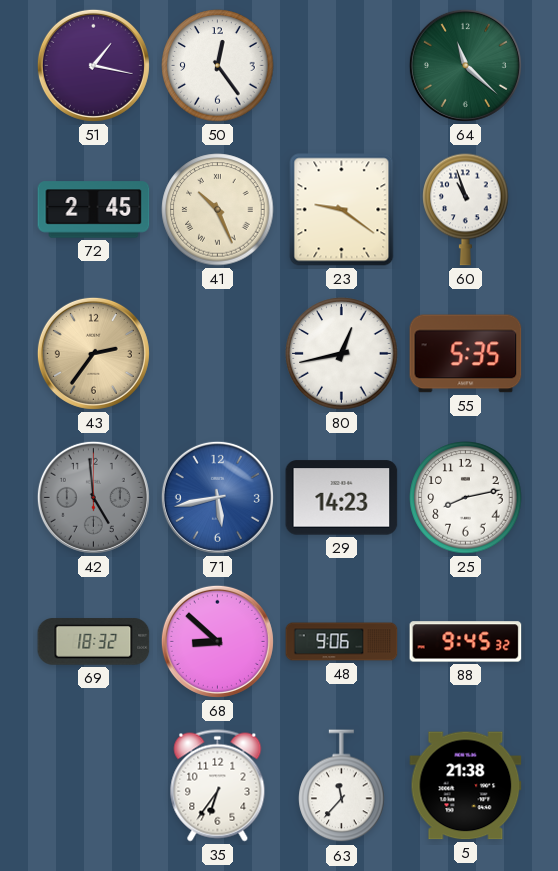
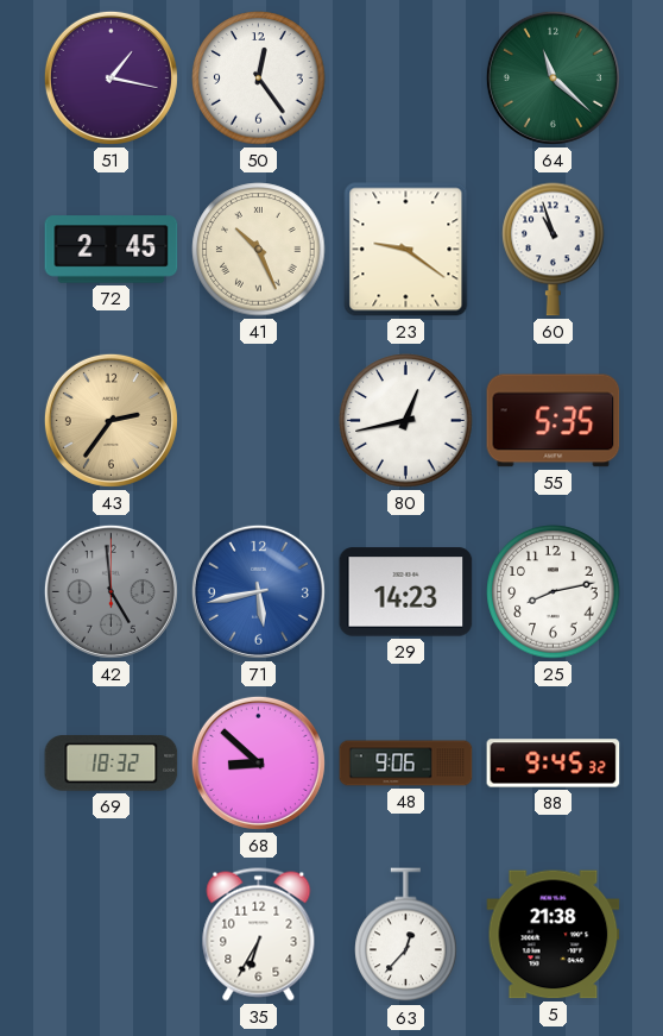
35: 6:36 -> 6:35 (259, 935)
63: 11:37 -> 12:37 (406, 935)
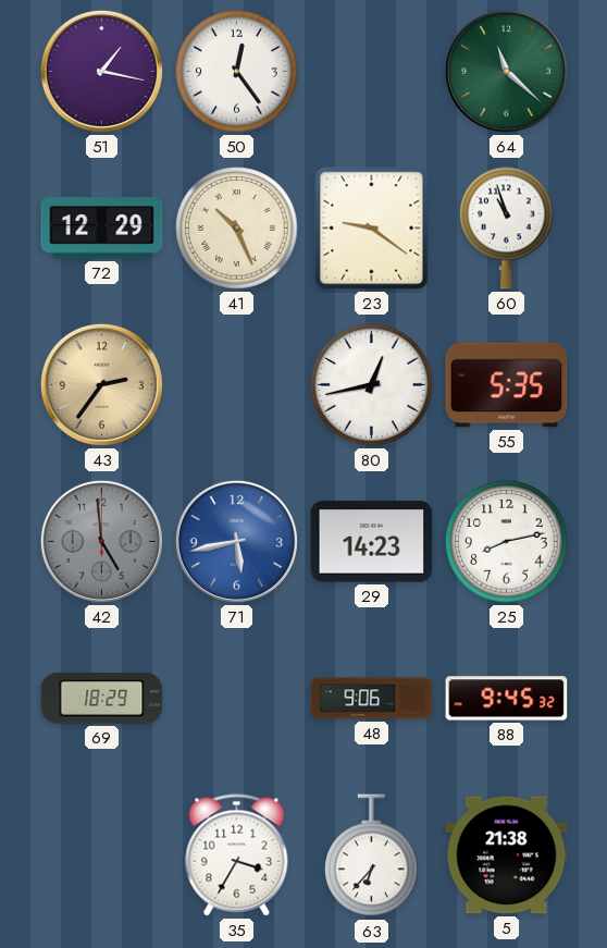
72: 2:45 -> 12:29 (102, 229)
69: 18:32 -> 18:29 (102, 699)
68: 8:52 -> none (258, 762)
35: 6:35 -> 3:35 (237, 855)
63: 12:37 -> 6:37 (372, 855)
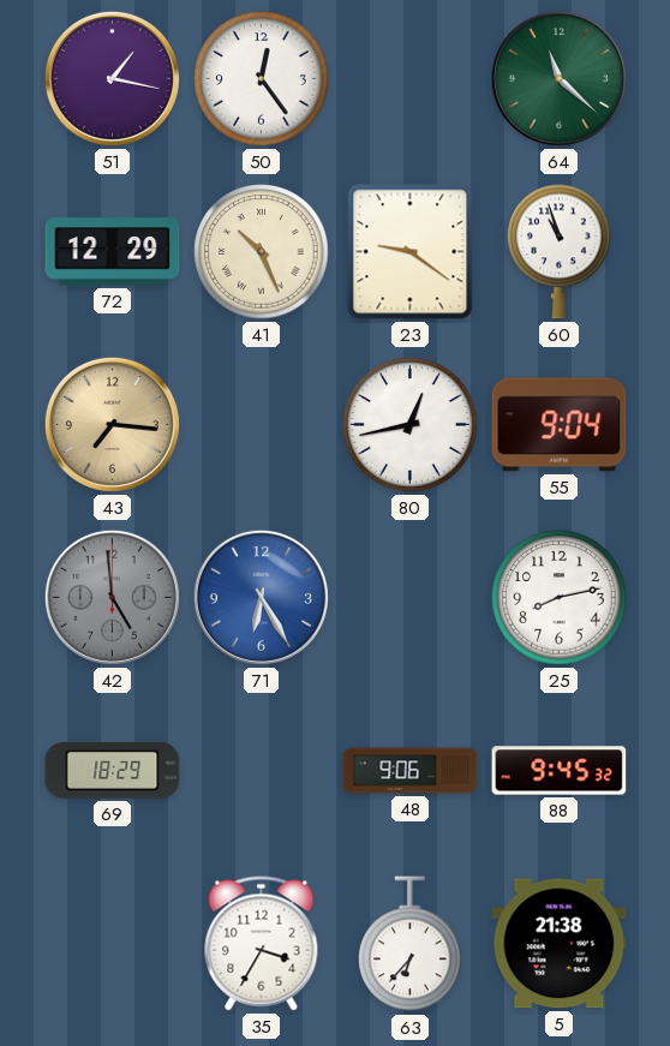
43: 2:36 -> 7:16 (112, 424)
55: 5:35 -> 9:04 (560, 425)
71: 5:43 -> 6:25 (261, 597)
29: 14:23 -> none (372, 542)
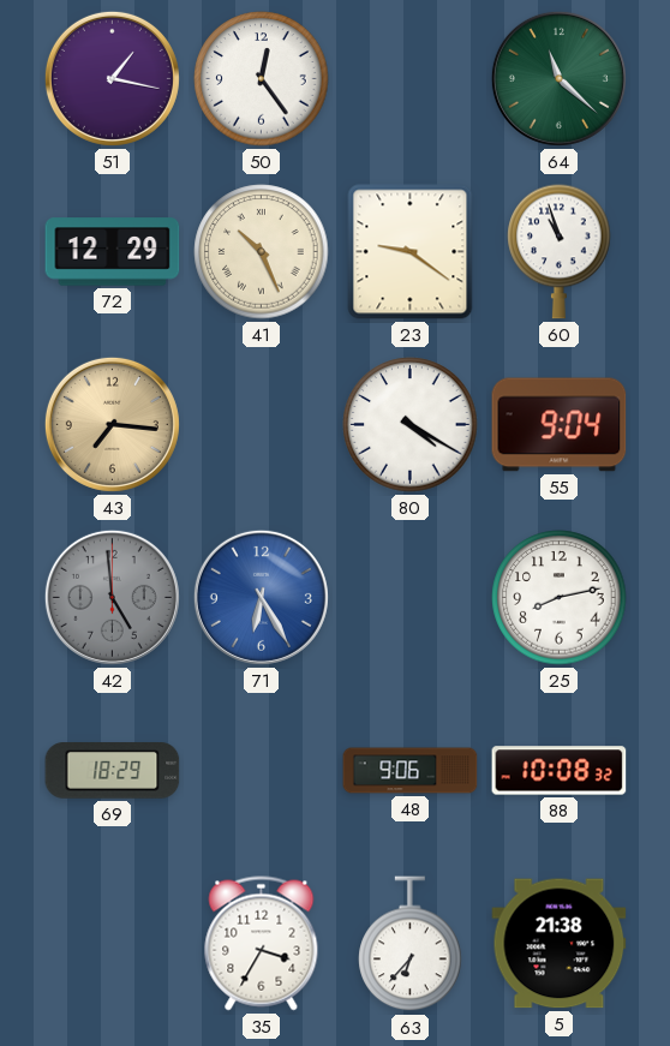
80: 12:43 -> 4:20 (411, 425)
88: 9:45 -> 10:08 (560, 771)
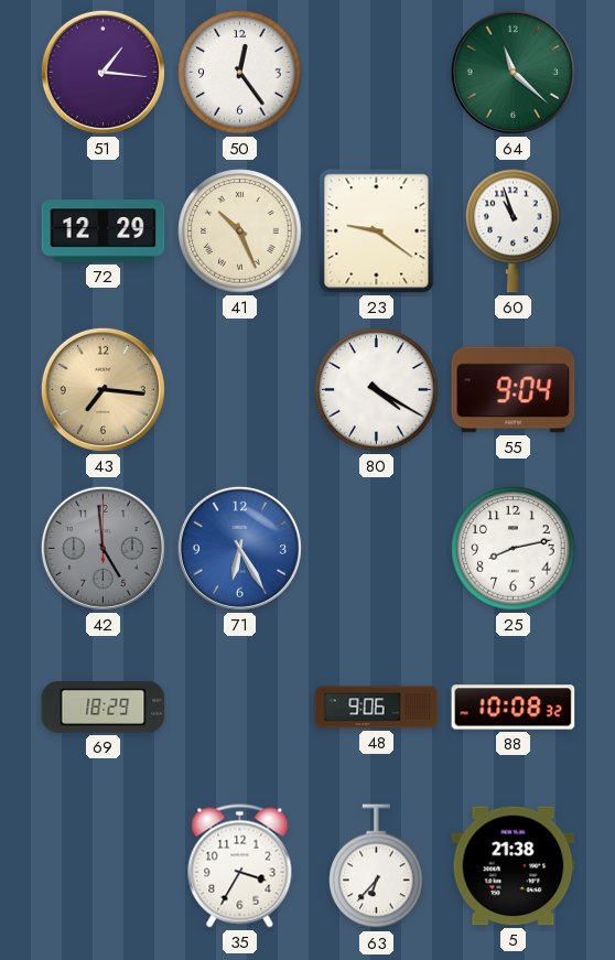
51: 1:17 -> 1:16 (102, 72)
